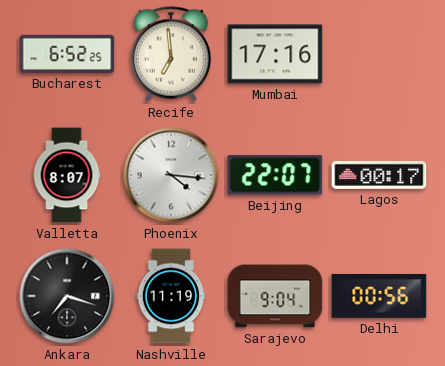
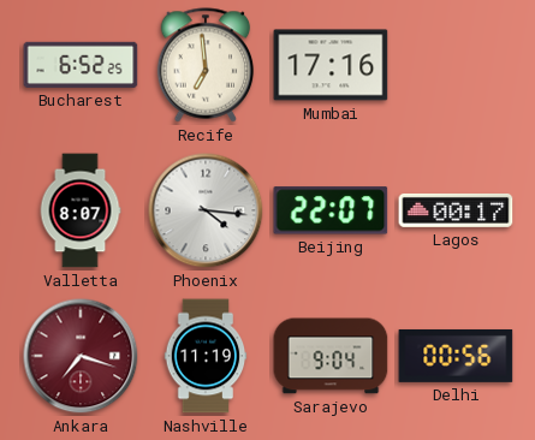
Ankara dial: black -> burgundy (81, 356)
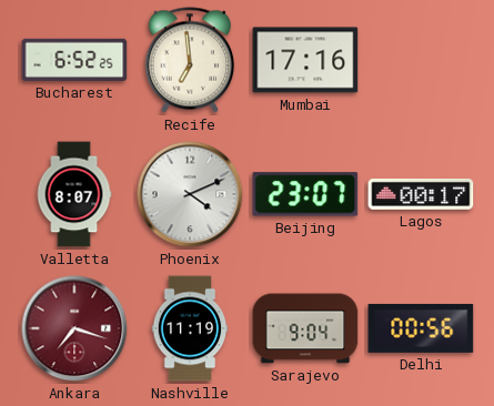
Phoenix: 4:16 -> 4:11 (190, 194)
Beijing: 22:07 -> 23:07 (305, 194)
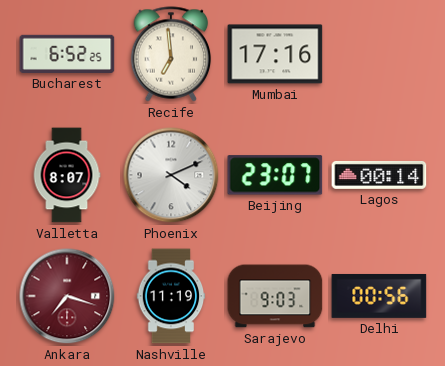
Lagos: 00:17 -> 00:14 (379, 175)
Sarajevo: 9:04 -> 9:03 (275, 296)
